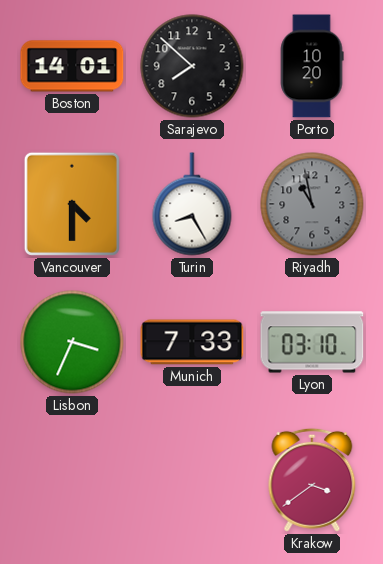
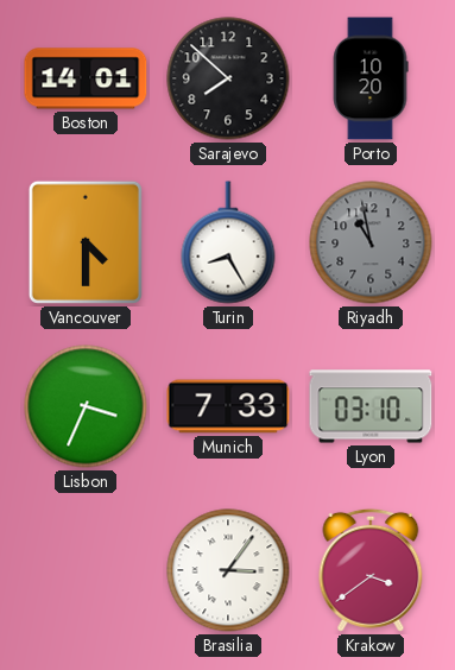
Brasilia: none -> 3:06 (228, 570)
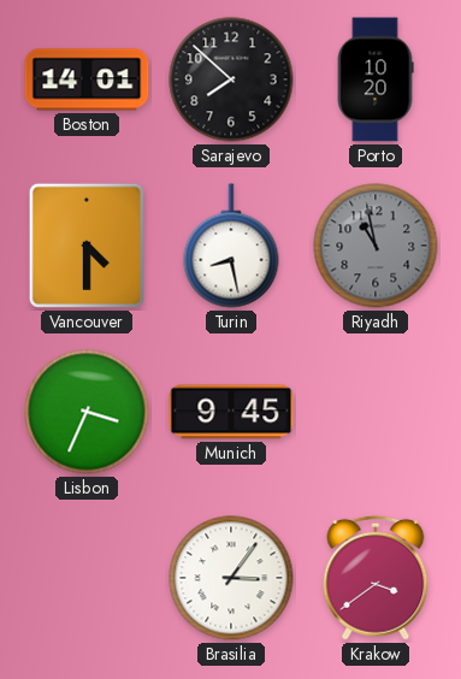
Turin: 8:25 -> 8:28 (231, 246)
Munich: 7:33 -> 9:45 (231, 412)
Lyon: 03:10 -> none (371, 406)
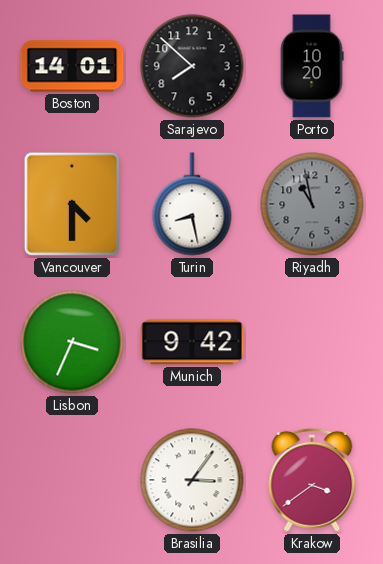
Munich: 9:45 -> 9:42 (192, 342)
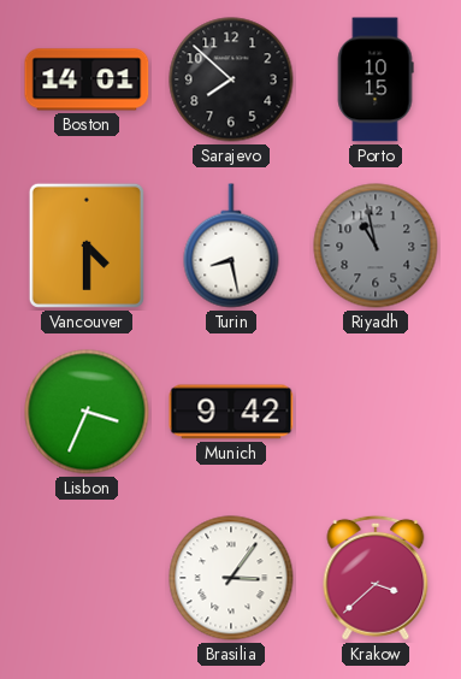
Porto: 10:20 -> 10:15 (376, 79)
Krakow: 3:39 -> 3:38 (376, 578)
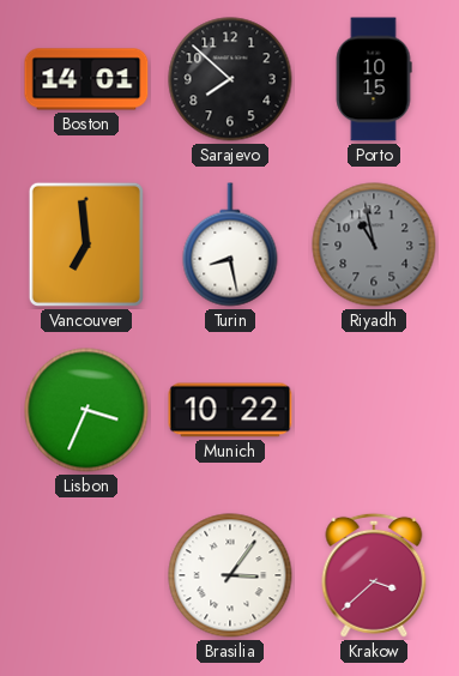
Vancouver: 4:30 -> 6:59 (86, 245)
Munich: 9:42 -> 10:22 (230, 410)
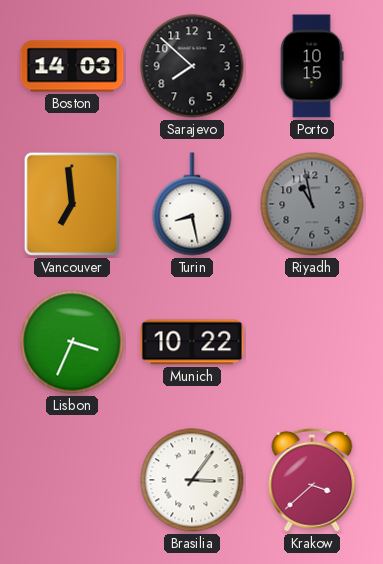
Boston: 14:01 -> 14:03 (72, 66)
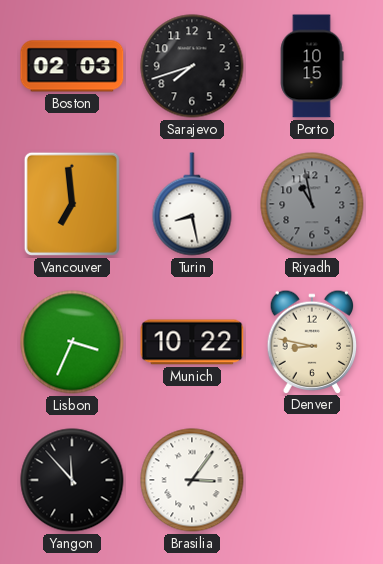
Boston: 14:03 -> 02:03 (72, 66)
Sarajevo: 7:52 -> 7:42 (192, 66)
Denver: none -> 8:47 (312, 341)
Yangon: none -> 11:53 (72, 480)
Krakow: 3:38 -> none (312, 480)
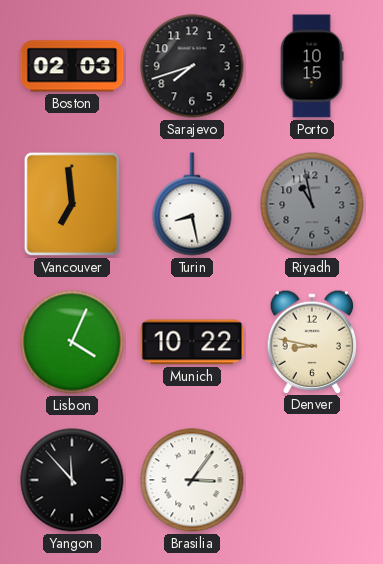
Lisbon: 3:34 -> 4:04 (72, 342)
